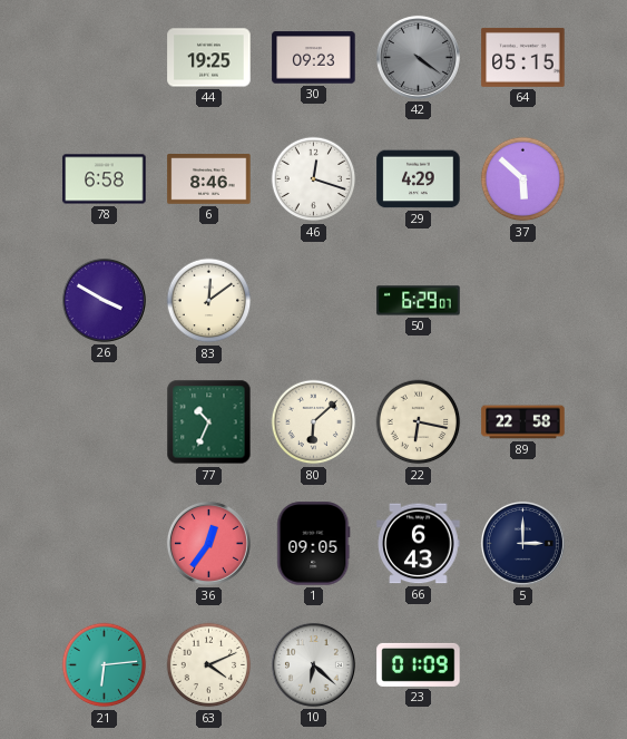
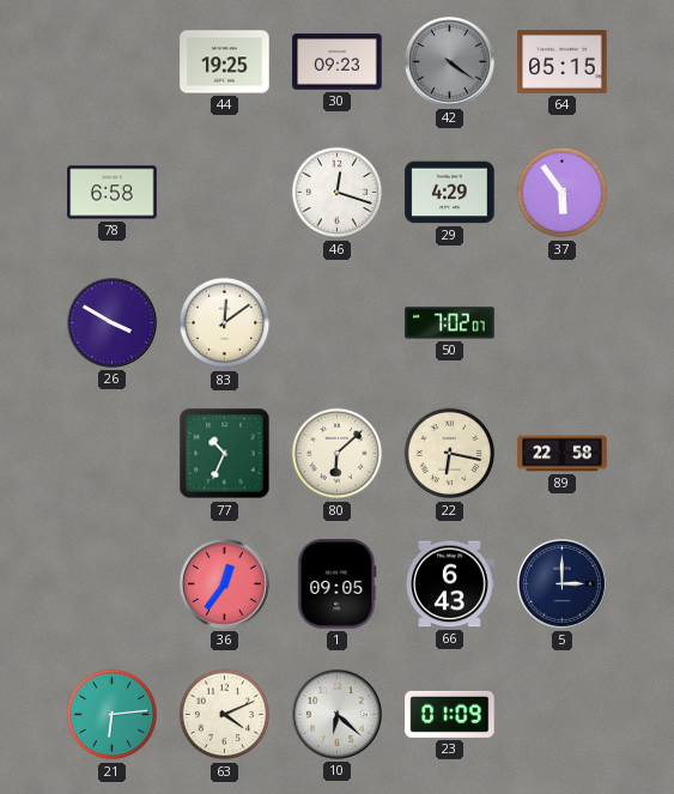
6: 8:46 -> none (209, 179)
37: 5:52 -> 5:54 (563, 193)
50: 6:29 -> 7:02 (450, 323)
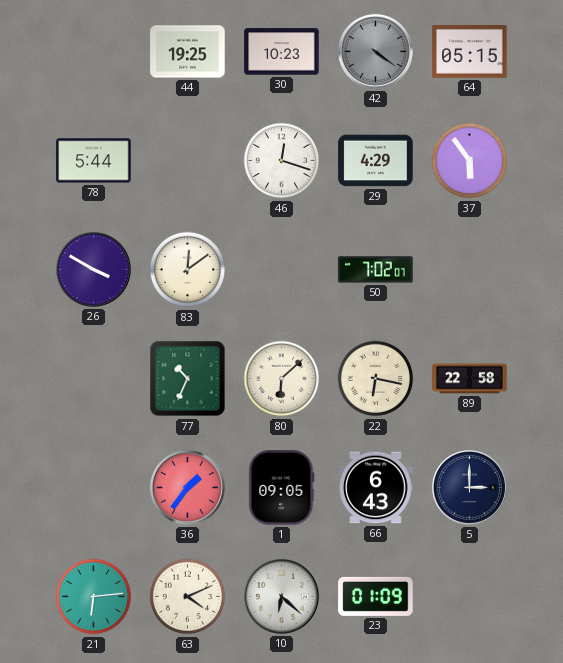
30: 09:23 -> 10:23 (282, 52)
78: 6:58 -> 5:44 (94, 161)
36: 12:36 -> 1:36 (187, 487)
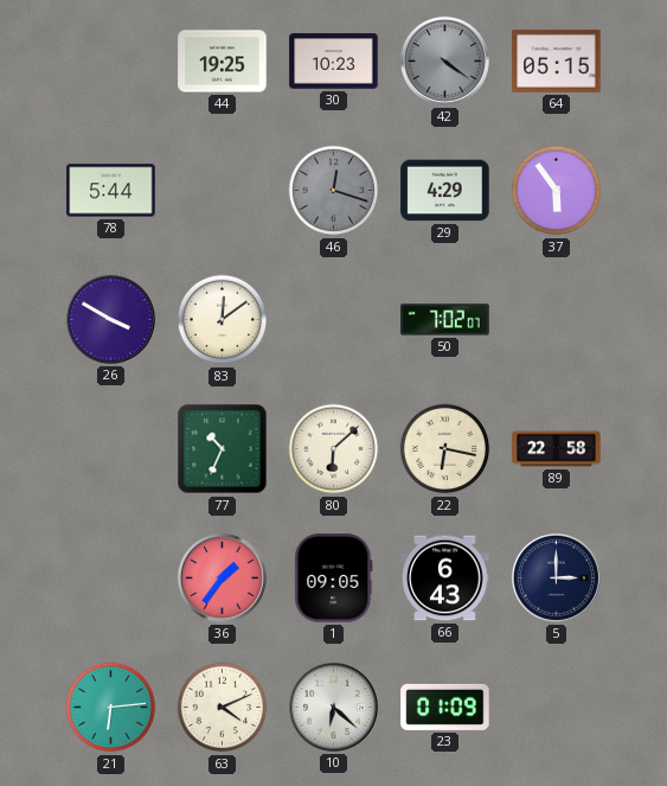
46 dial: white -> grey (334, 191)
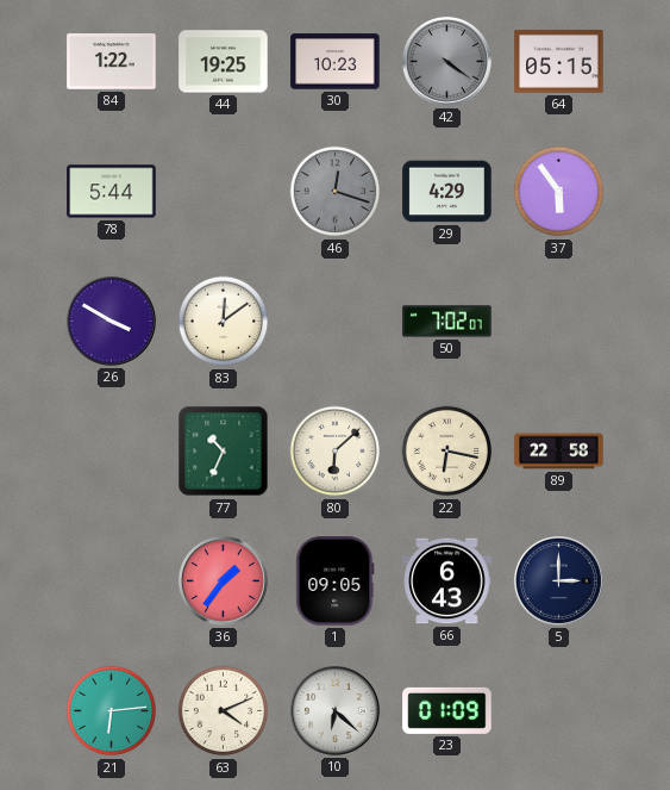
84: none -> 1:22 (112, 62)
